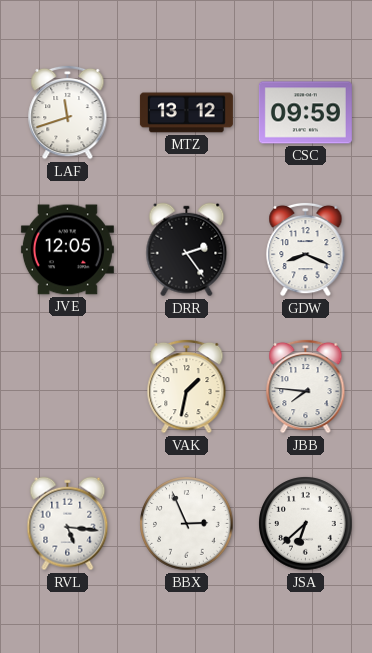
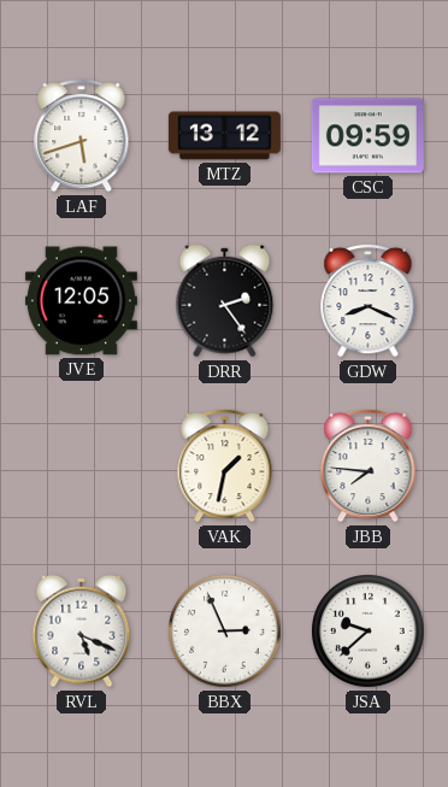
LAF: 11:42 -> 5:42 (82, 135)
RVL: 5:16 -> 5:19 (82, 632)
JSA: 6:38 -> 9:38 (369, 632)
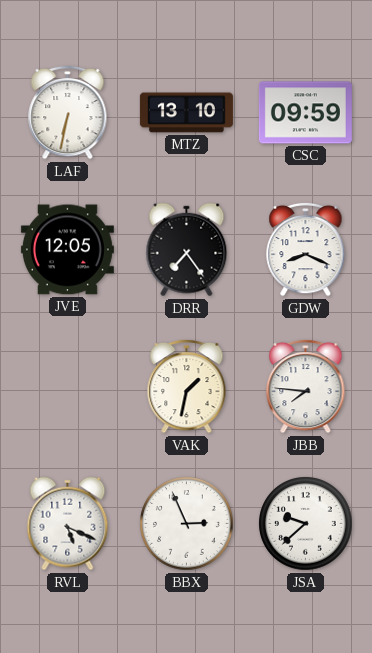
LAF: 5:42 -> 6:32 (68, 112)
MTZ: 13:12 -> 13:10 (186, 113)
DRR: 2:24 -> 7:24 (187, 250)
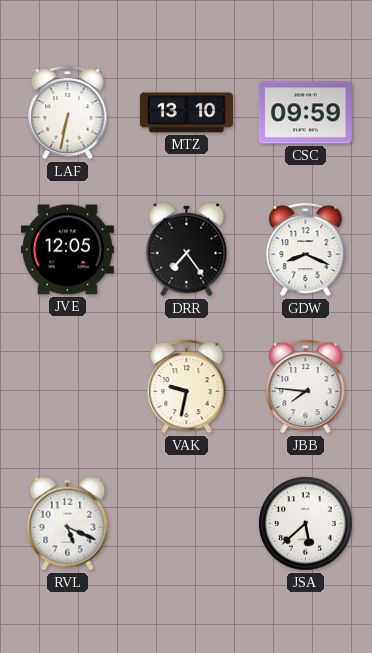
VAK: 1:32 -> 9:32 (187, 386)
BBX: 2:56 -> none (187, 524)
JSA: 9:38 -> 5:38 (306, 524)
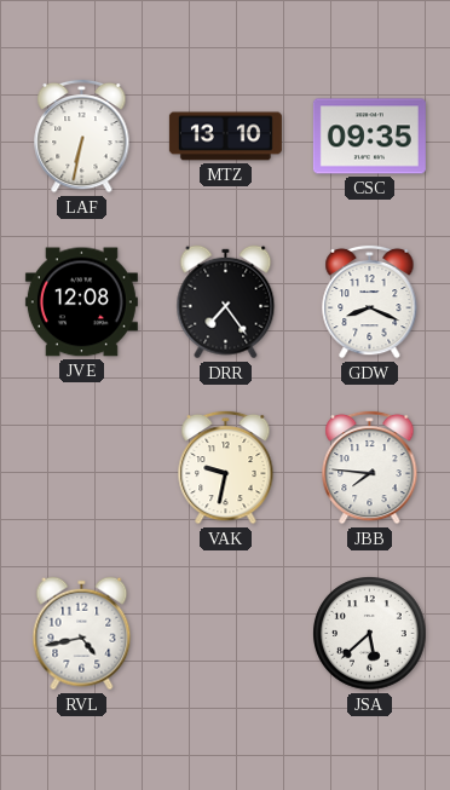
CSC: 09:59 -> 09:35 (369, 137)
JVE: 12:05 -> 12:08 (81, 302)
RVL: 5:19 -> 4:43 (82, 634)
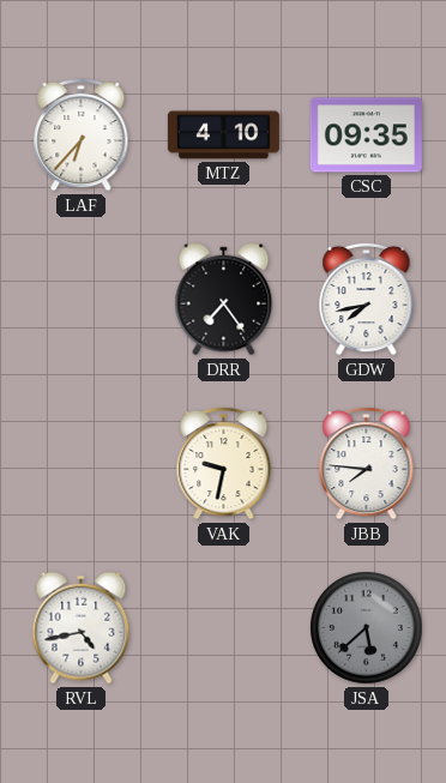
LAF: 6:32 -> 6:37 (82, 134)
MTZ: 13:10 -> 4:10 (223, 135)
JVE: 12:08 -> none (81, 302)
GDW: 8:19 -> 7:43 (367, 299)
JSA dial: white -> grey (367, 628)
